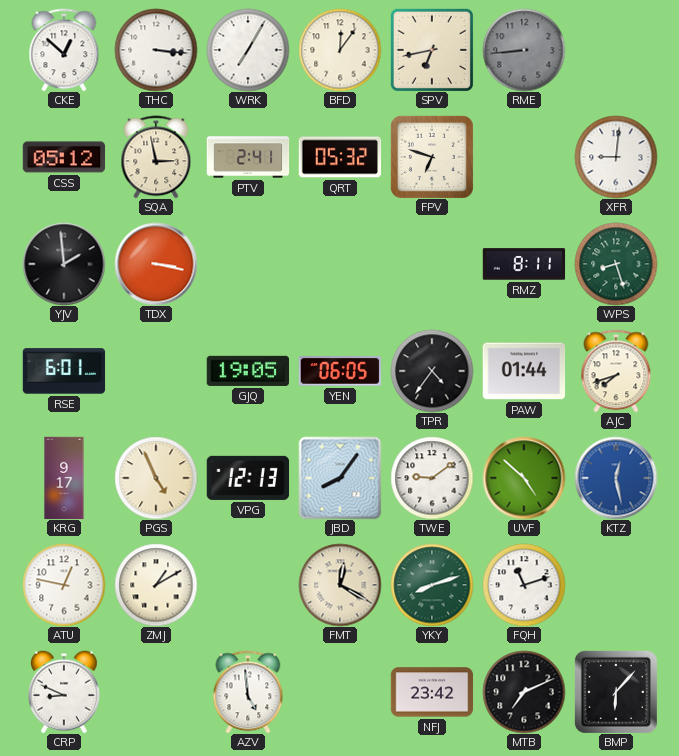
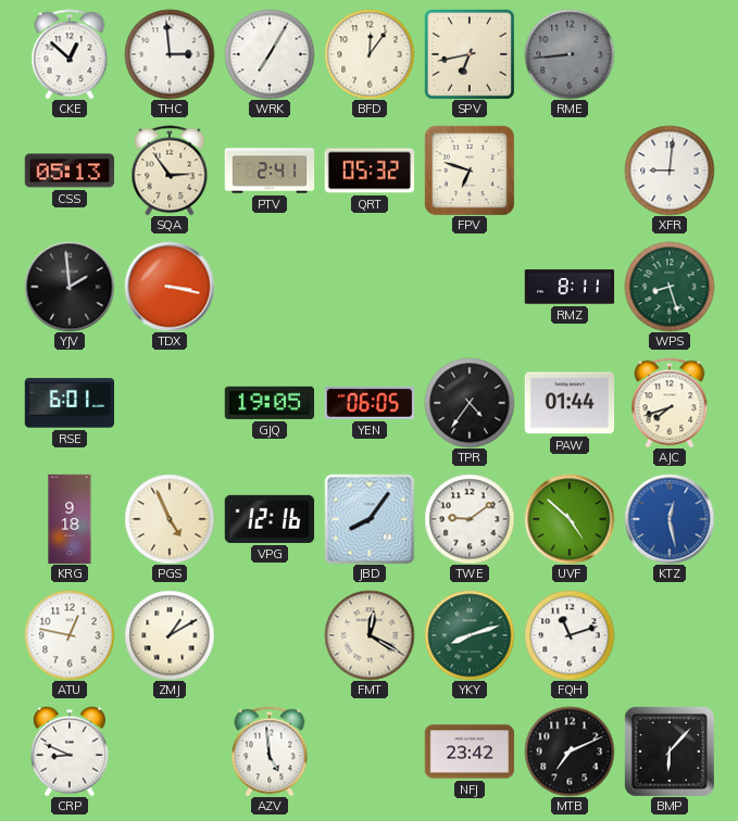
THC: 3:16 -> 2:59 (170, 54)
CSS: 05:12 -> 05:13 (70, 170)
SQA: 2:58 -> 2:54 (170, 170)
KRG: 9:17 -> 9:18 (70, 519)
VPG: 12:13 -> 12:16 (270, 519)
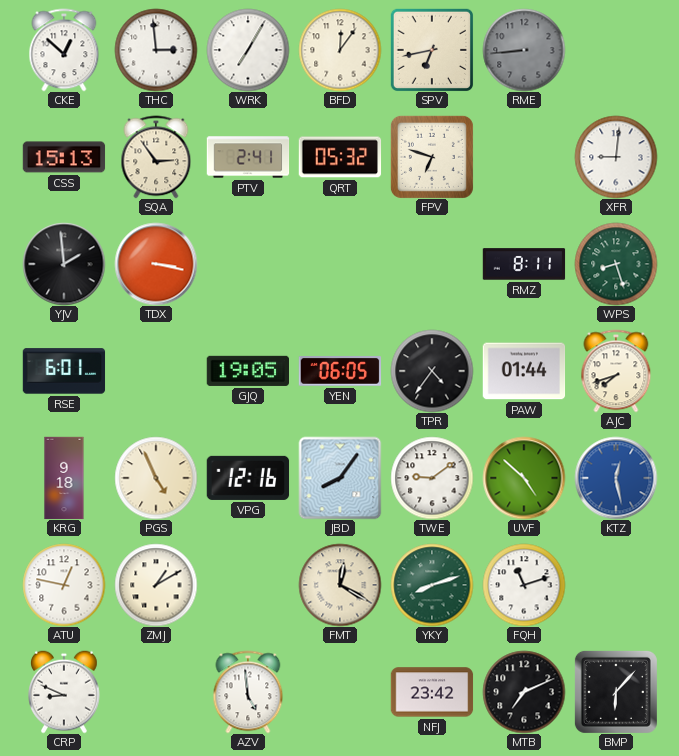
CSS: 05:13 -> 15:13 (64, 157)
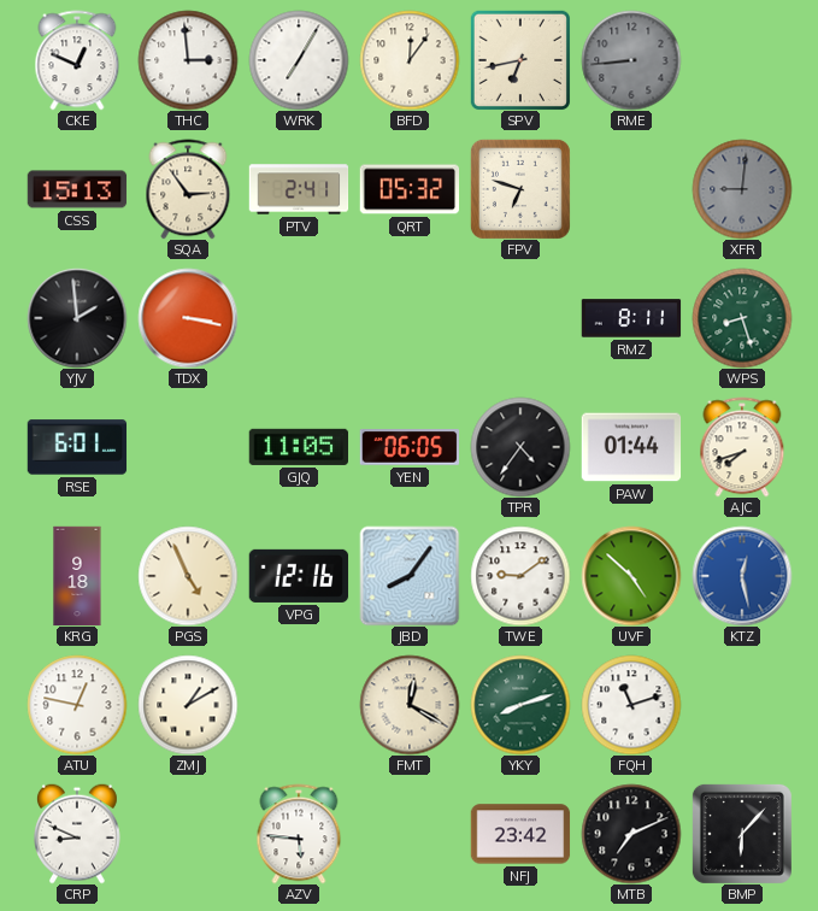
CKE: 12:52 -> 12:49 (77, 60)
XFR dial: white -> grey (742, 189)
GJQ: 19:05 -> 11:05 (298, 447)
AZV: 4:59 -> 5:46 (299, 834)
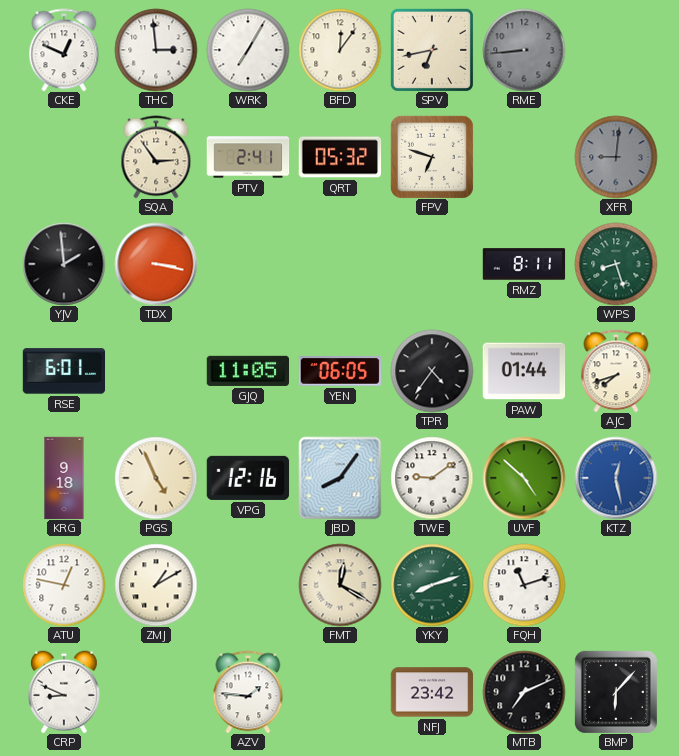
CSS: 15:13 -> none (77, 189)
AZV: 5:46 -> 1:46 (248, 692)
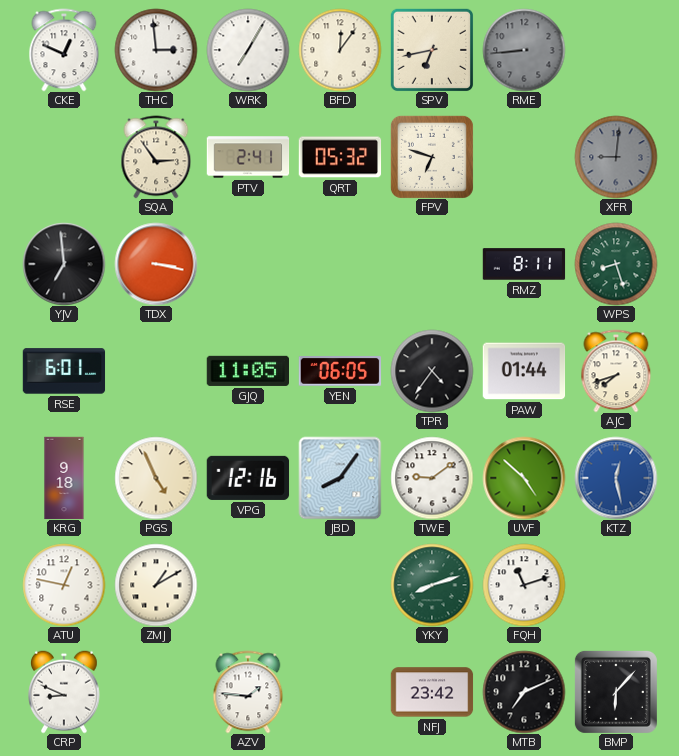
YJV: 1:59 -> 6:59 (64, 264)
FMT: 12:20 -> none (340, 585)
